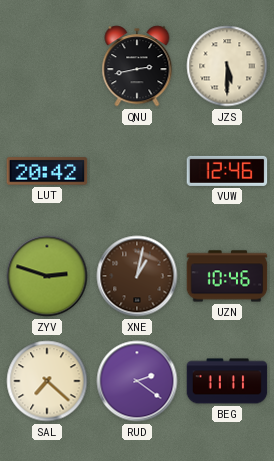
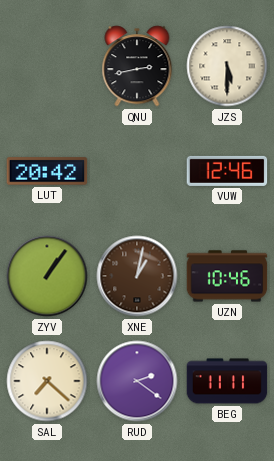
ZYV: 2:48 -> 1:06 (47, 276)
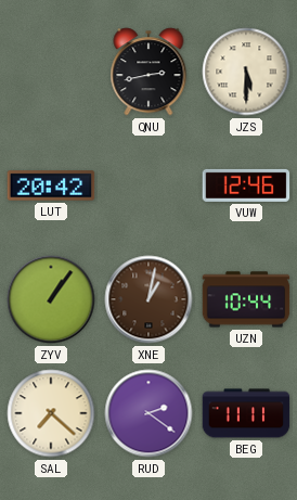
UZN: 10:46 -> 10:44 (246, 299)
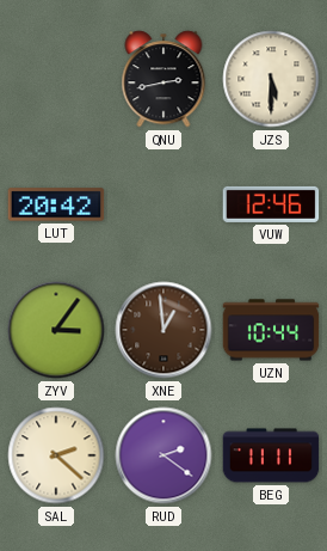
ZYV: 1:06 -> 3:06 (56, 330)
XNE: 1:02 -> 12:59 (163, 330)
SAL: 7:22 -> 2:22 (56, 455)
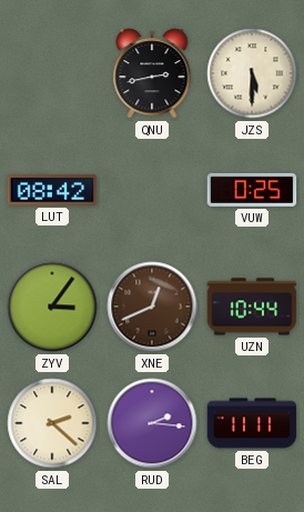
LUT: 20:42 -> 08:42 (52, 190)
VUW: 12:46 -> 0:25 (252, 190)
XNE: 12:59 -> 12:41 (152, 307)
RUD: 2:21 -> 2:16 (152, 423)
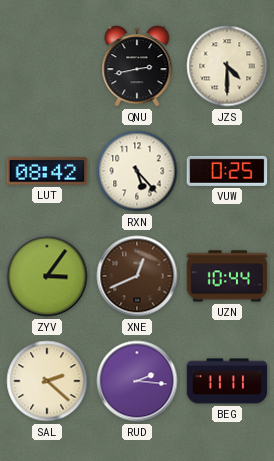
JZS: 5:30 -> 4:30 (227, 66)
RXN: none -> 5:23 (137, 171)
